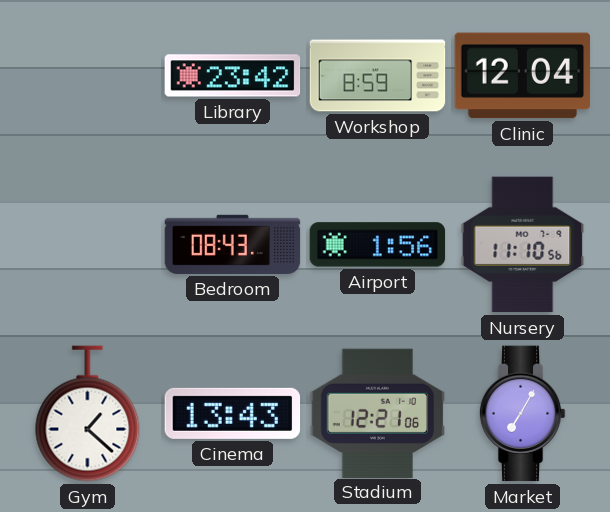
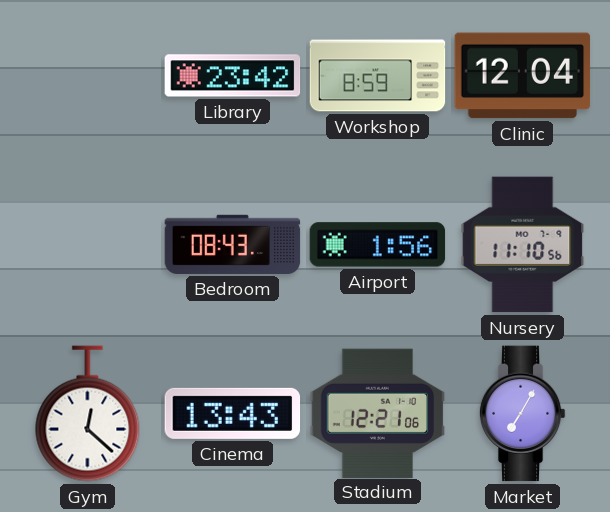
Gym: 1:22 -> 12:22 (88, 414)
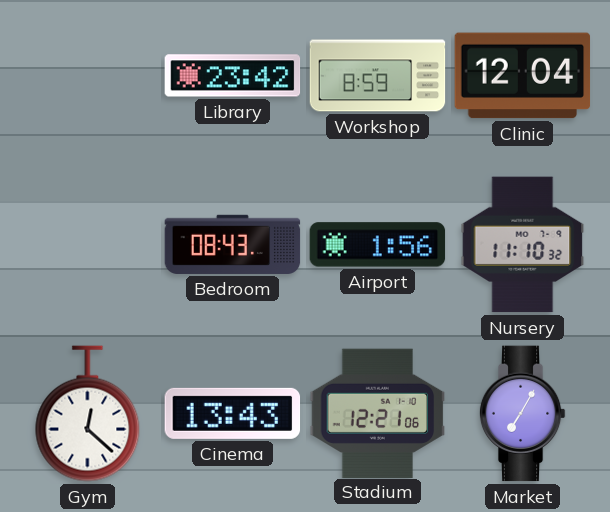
Nursery: 11:10:56 -> 11:10:32 (523, 245)
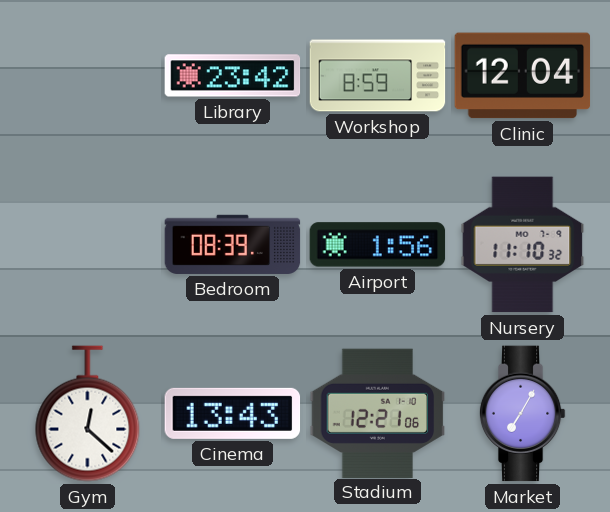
Bedroom: 08:43 -> 08:39 (233, 244)
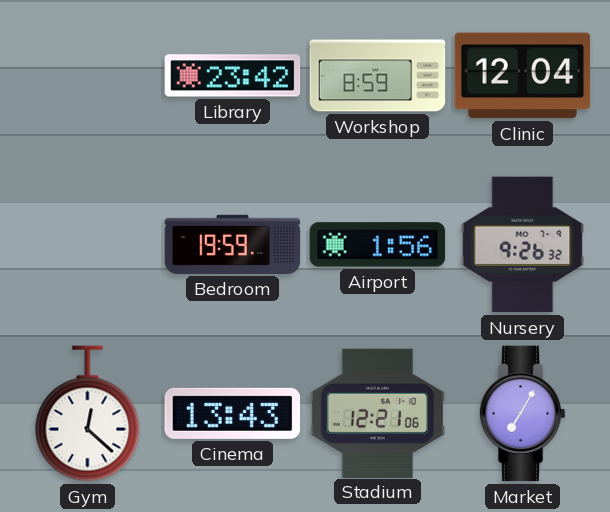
Bedroom: 08:39 -> 19:59 (233, 244)
Nursery: 11:10 -> 9:26 (523, 245)
